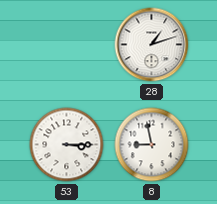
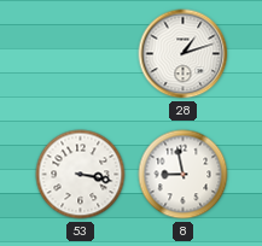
53: 3:15 -> 3:17 (81, 175)
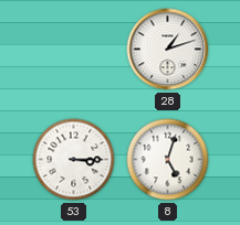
53: 3:17 -> 3:15 (74, 160)
8: 8:58 -> 5:03 (168, 160)
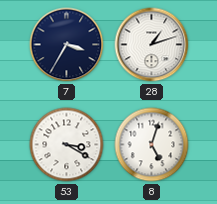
7: none -> 3:35 (67, 45)
53: 3:15 -> 3:20 (67, 145)
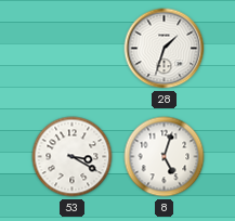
7: 3:35 -> none (67, 45)
28: 1:12 -> 1:33 (165, 49)
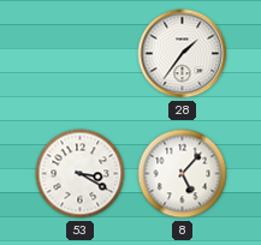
28: 1:33 -> 1:36 (183, 54)
8: 5:03 -> 5:07 (183, 174)
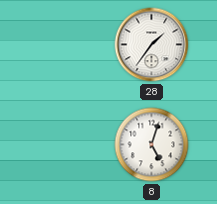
53: 3:20 -> none (81, 174)
8: 5:07 -> 5:03 (152, 145)
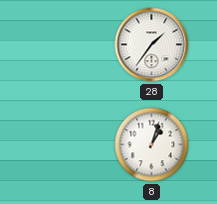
8: 5:03 -> 1:03 (152, 145)
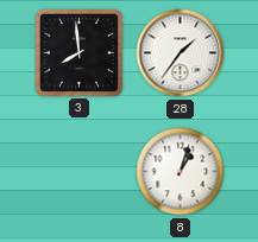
3: none -> 7:59 (78, 52)
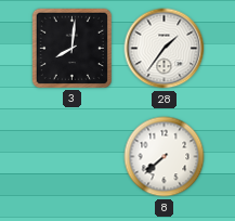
3: 7:59 -> 8:01 (71, 48)
8: 1:03 -> 7:38 (165, 157)
